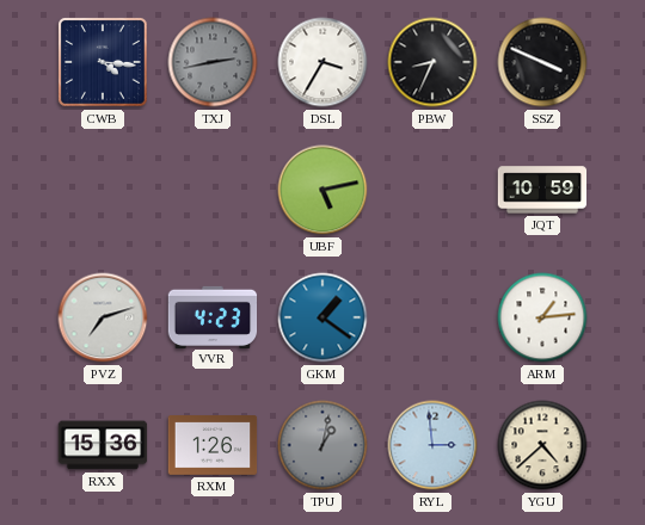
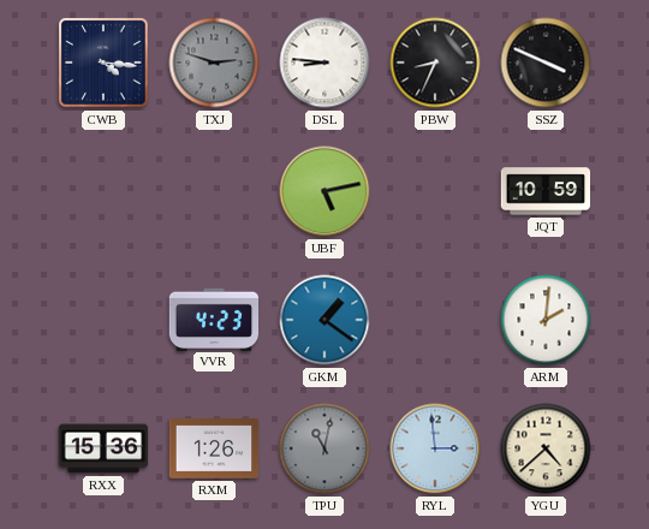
TXJ: 2:43 -> 2:48 (214, 63)
DSL: 3:35 -> 8:46 (324, 63)
PVZ: 7:12 -> none (103, 317)
ARM: 1:14 -> 2:01 (546, 320)
TPU: 1:02 -> 11:02 (324, 448)
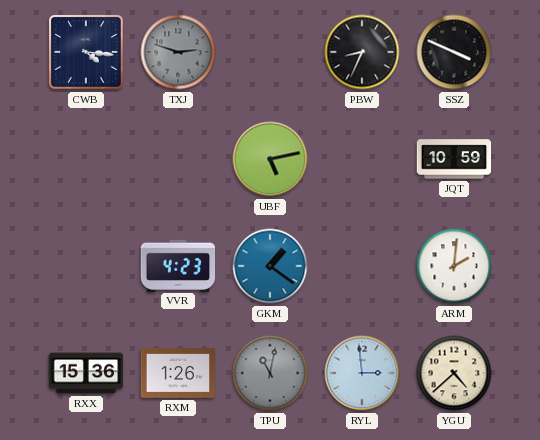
DSL: 8:46 -> none (324, 63)
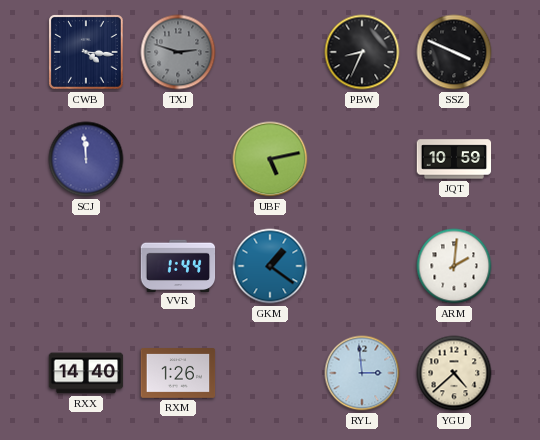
SCJ: none -> 11:59 (86, 159)
VVR: 4:23 -> 1:44 (178, 265)
RXX: 15:36 -> 14:40 (86, 373)
TPU: 11:02 -> none (270, 373)
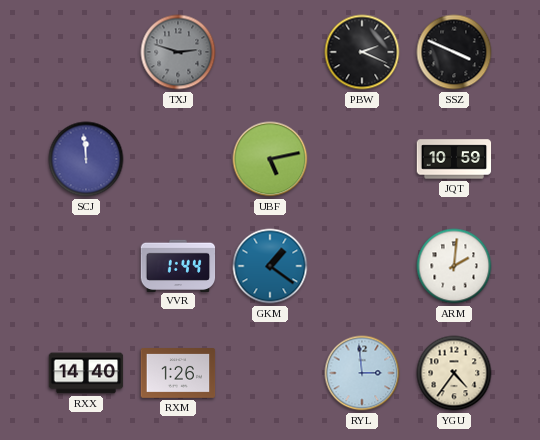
CWB: 4:16 -> none (86, 52)
PBW: 8:34 -> 2:19 (362, 52)
YGU: 4:38 -> 4:36 (454, 373)
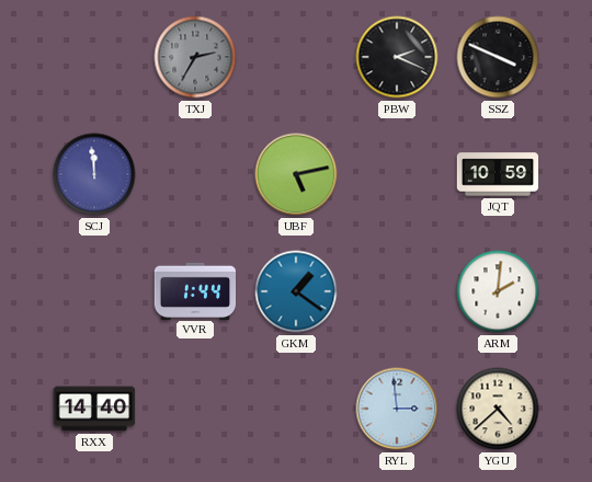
TXJ: 2:48 -> 2:35 (195, 57)
RXM: 1:26 -> none (178, 374)
YGU: 4:36 -> 4:38 (498, 409)
